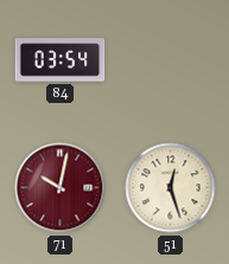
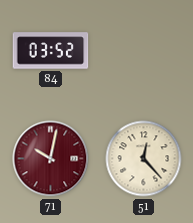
84: 03:54 -> 03:52 (51, 51)
51: 12:27 -> 12:23 (144, 159)
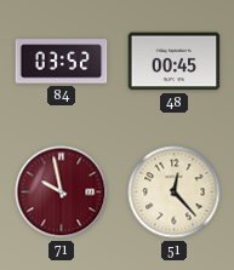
48: none -> 00:45 (175, 62)
71: 10:02 -> 9:58 (62, 193)
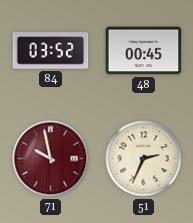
51: 12:23 -> 2:34 (144, 159)
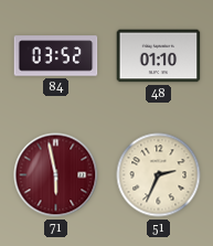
48: 00:45 -> 01:10 (159, 56)
71: 9:58 -> 5:58 (56, 175)
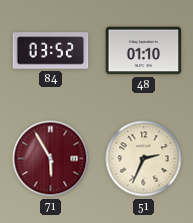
71: 5:58 -> 5:55 (51, 159)
